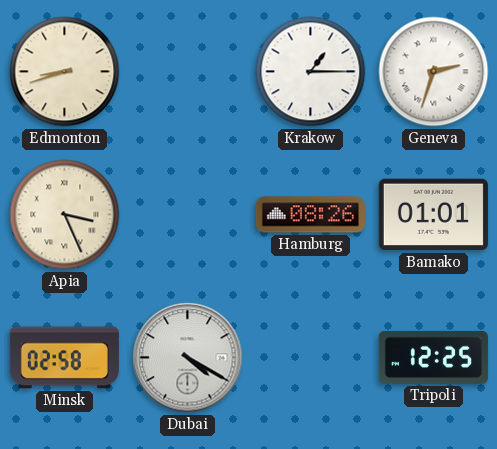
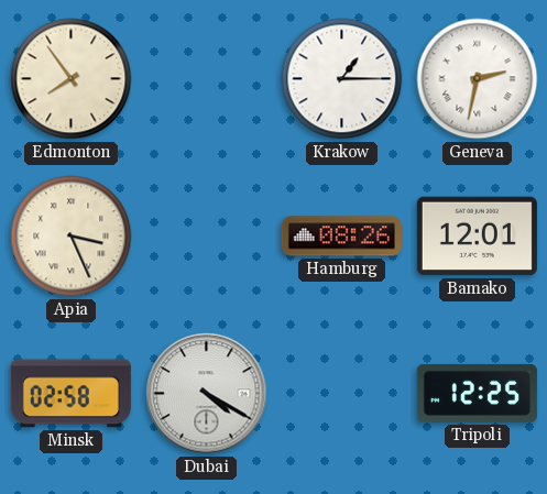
Edmonton: 8:42 -> 7:54 (72, 79)
Geneva: 2:33 -> 2:32 (478, 79)
Bamako: 01:01 -> 12:01 (477, 237)
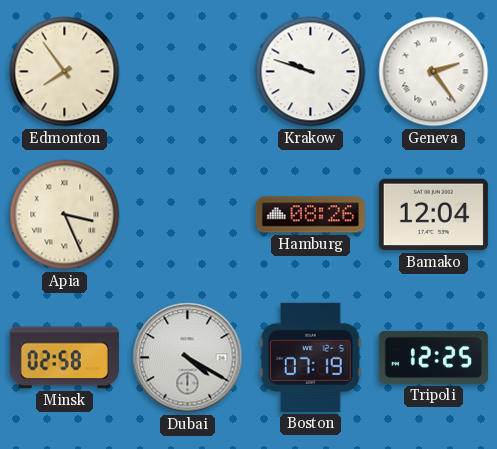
Krakow: 1:15 -> 9:48 (311, 72)
Geneva: 2:32 -> 2:24 (434, 72)
Bamako: 12:01 -> 12:04 (433, 215)
Boston: none -> 07:19 (311, 357)
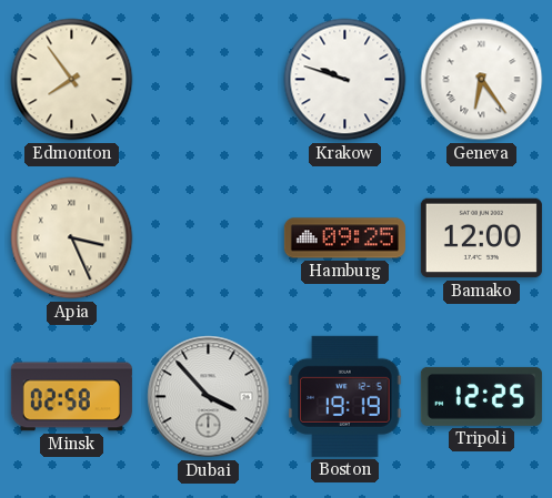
Geneva: 2:24 -> 6:24 (482, 80)
Hamburg: 08:26 -> 09:25 (344, 238)
Bamako: 12:04 -> 12:00 (481, 238)
Dubai: 4:20 -> 3:53 (209, 397)
Boston: 07:19 -> 19:19 (345, 396)
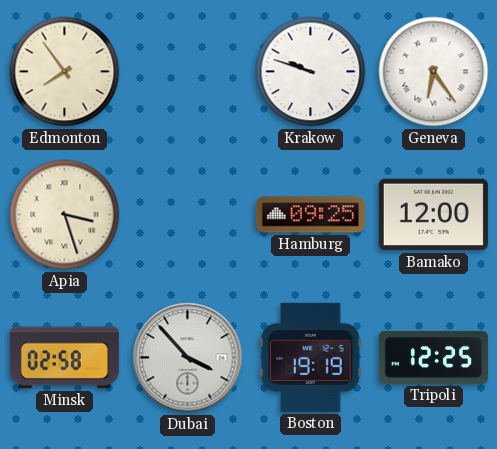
Apia: 3:26 -> 3:27 (65, 215)
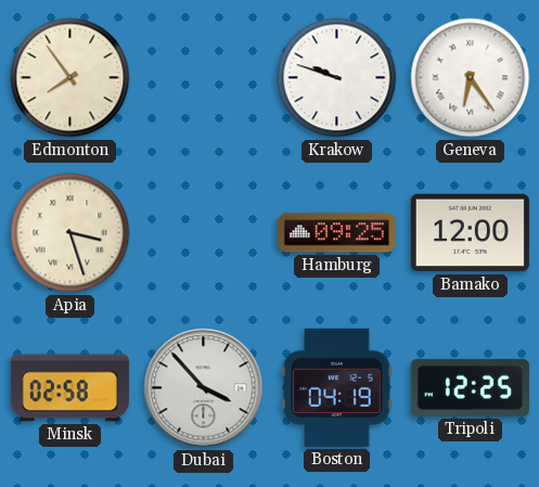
Boston: 19:19 -> 04:19 (337, 387)
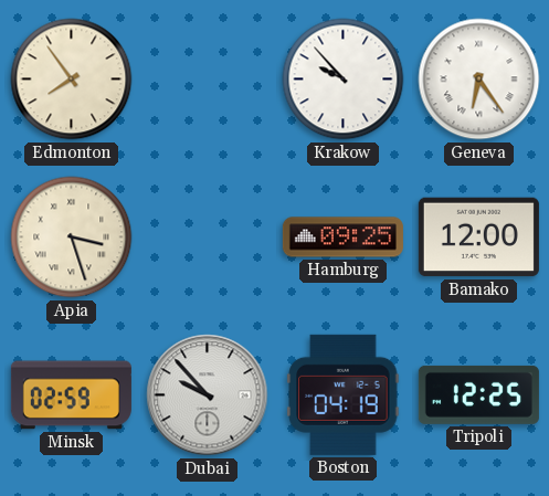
Krakow: 9:48 -> 9:53 (344, 80)
Minsk: 02:58 -> 02:59 (71, 395)
Dubai: 3:53 -> 9:53 (208, 395)
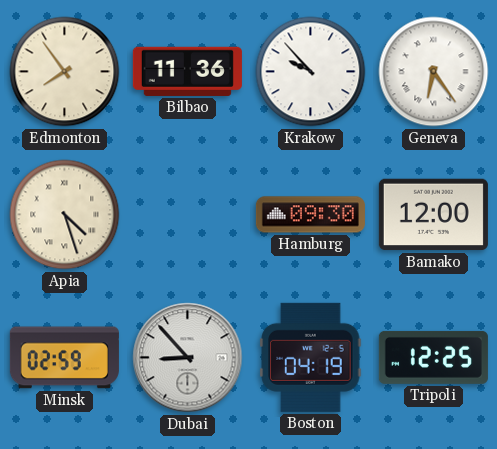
Bilbao: none -> 11:36 (187, 71)
Apia: 3:27 -> 4:27 (65, 215)
Hamburg: 09:25 -> 09:30 (310, 215)
Dubai: 9:53 -> 8:53 (188, 358)
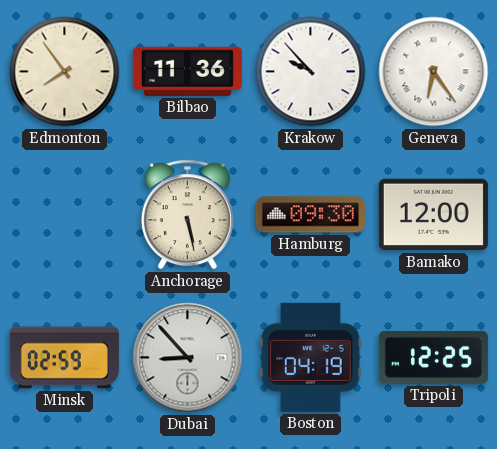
Apia: 4:27 -> none (65, 215)
Anchorage: none -> 5:28 (187, 215)
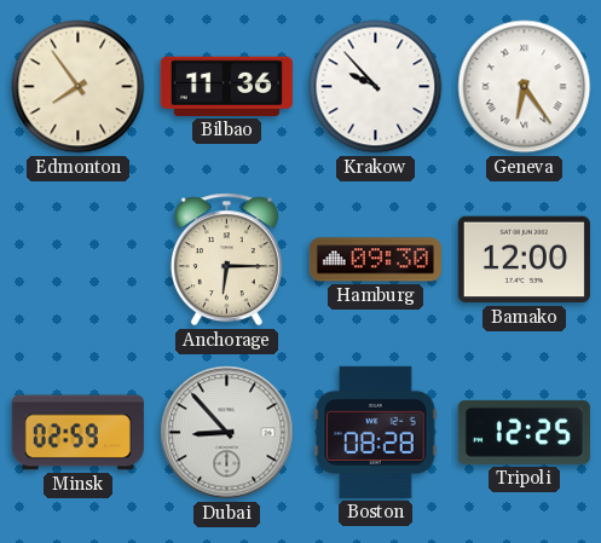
Anchorage: 5:28 -> 6:15 (226, 260)
Boston: 04:19 -> 08:28 (376, 432)
